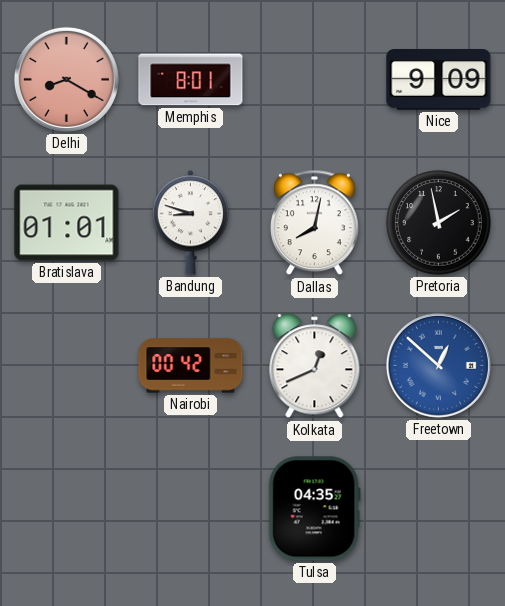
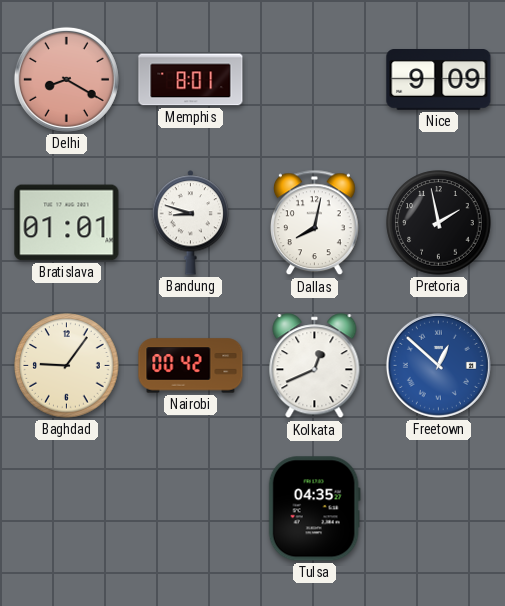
Baghdad: none -> 9:06 (67, 366)
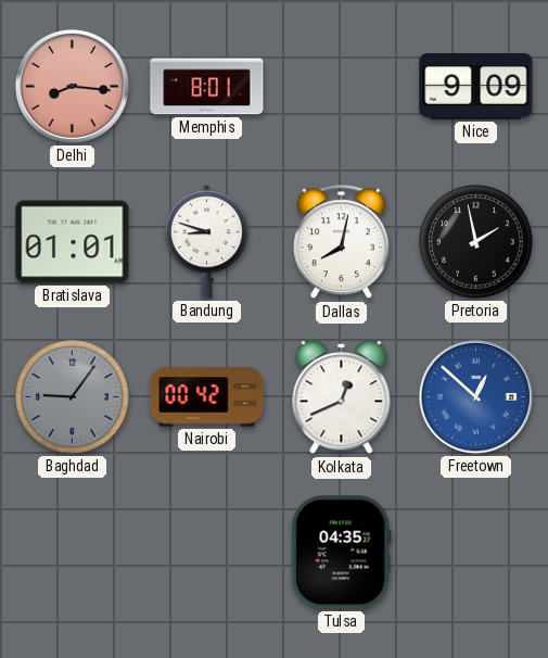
Delhi: 8:20 -> 8:16 (72, 86)
Baghdad dial: cream -> grey (73, 397)
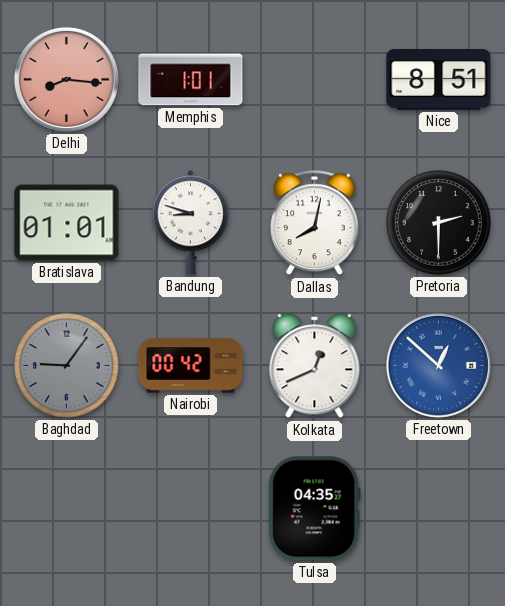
Memphis: 8:01 -> 1:01 (191, 80)
Nice: 9:09 -> 8:51 (439, 80)
Pretoria: 1:58 -> 2:30 (439, 223)
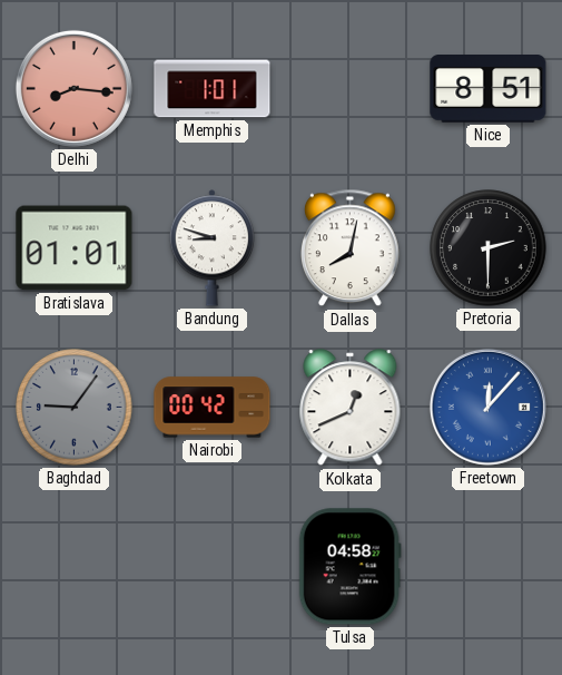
Freetown: 12:52 -> 12:07 (487, 407)
Tulsa: 04:35 -> 04:58 (349, 567)
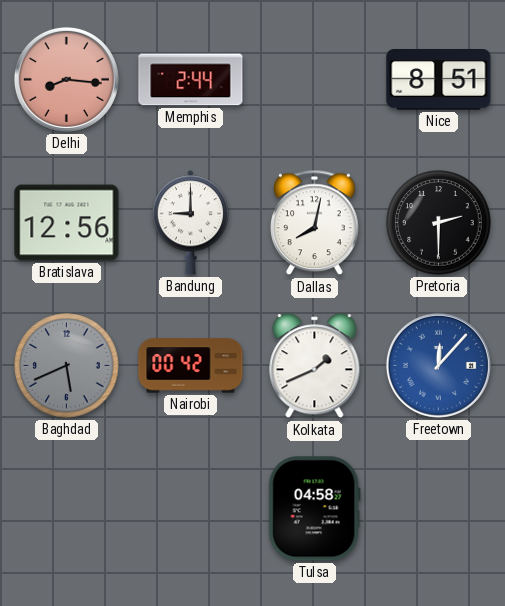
Memphis: 1:01 -> 2:44 (191, 80)
Bratislava: 01:01 -> 12:56 (67, 223)
Bandung: 8:48 -> 9:00 (191, 223)
Baghdad: 9:06 -> 5:41 (67, 366)
Kolkata: 12:41 -> 1:41 (315, 366)
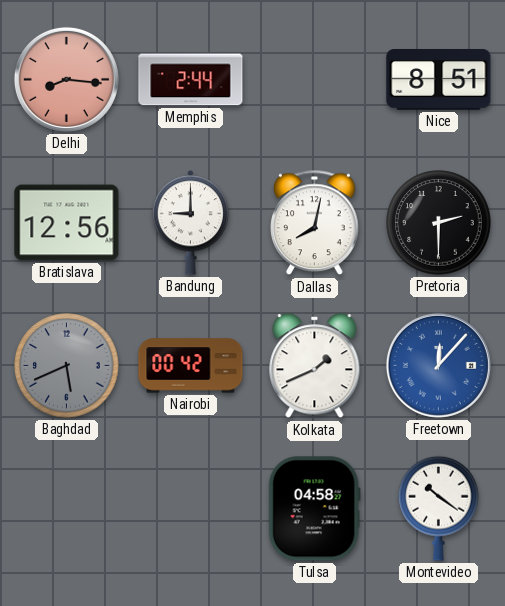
Montevideo: none -> 10:21 (439, 508)
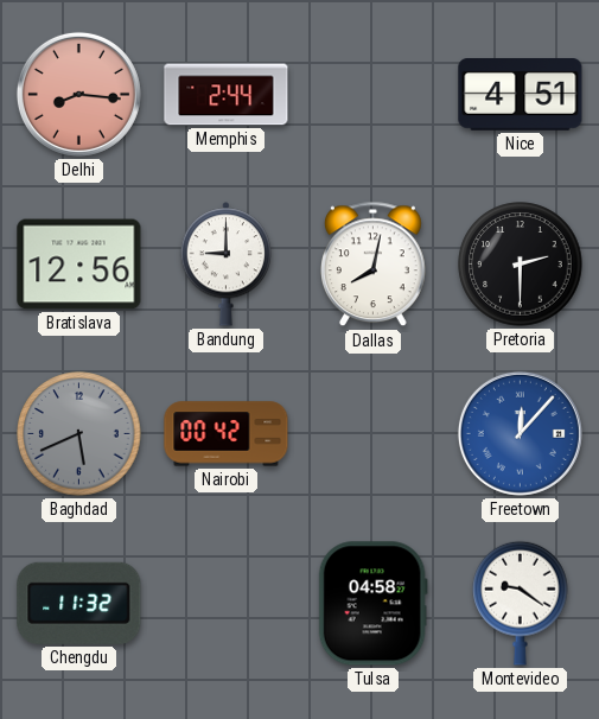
Nice: 8:51 -> 4:51 (521, 95)
Kolkata: 1:41 -> none (315, 366)
Chengdu: none -> 11:32 (79, 603)
Montevideo: 10:21 -> 9:21 (521, 603)
